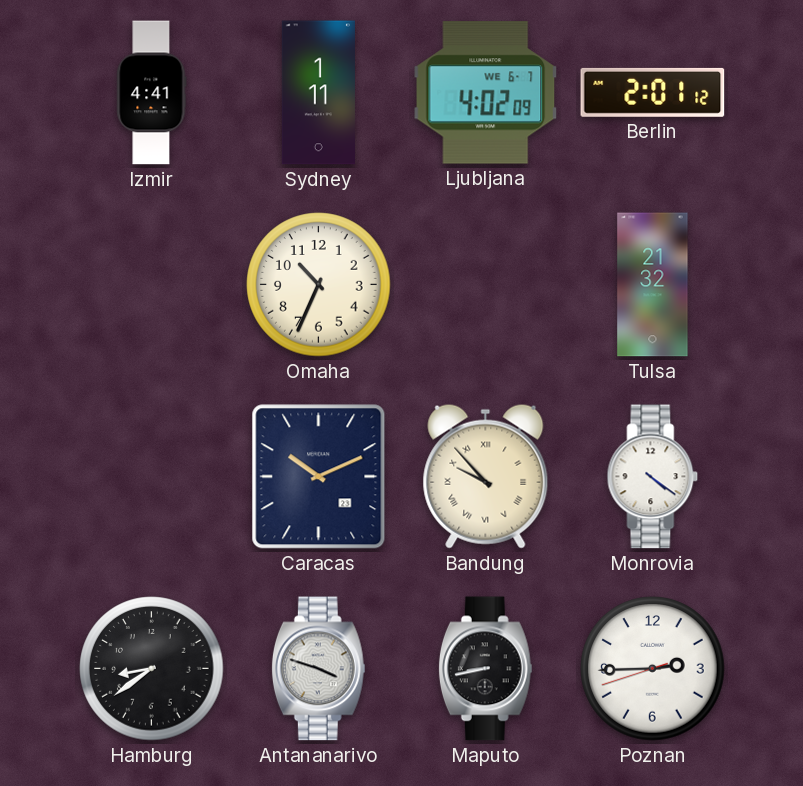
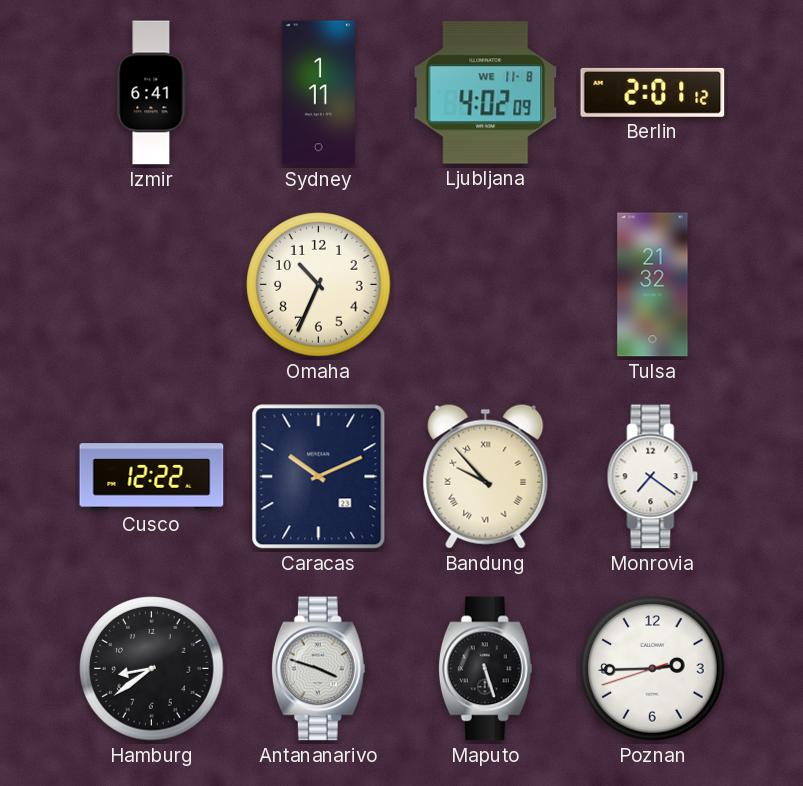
Izmir: 4:41 -> 6:41 (152, 93)
Ljubljana date: WE 6-7 -> WE 11-8 (486, 93)
Cusco: none -> 12:22 (152, 477)
Monrovia: 4:21 -> 7:21 (653, 477)
Maputo: 8:43 -> 5:27 (485, 669)
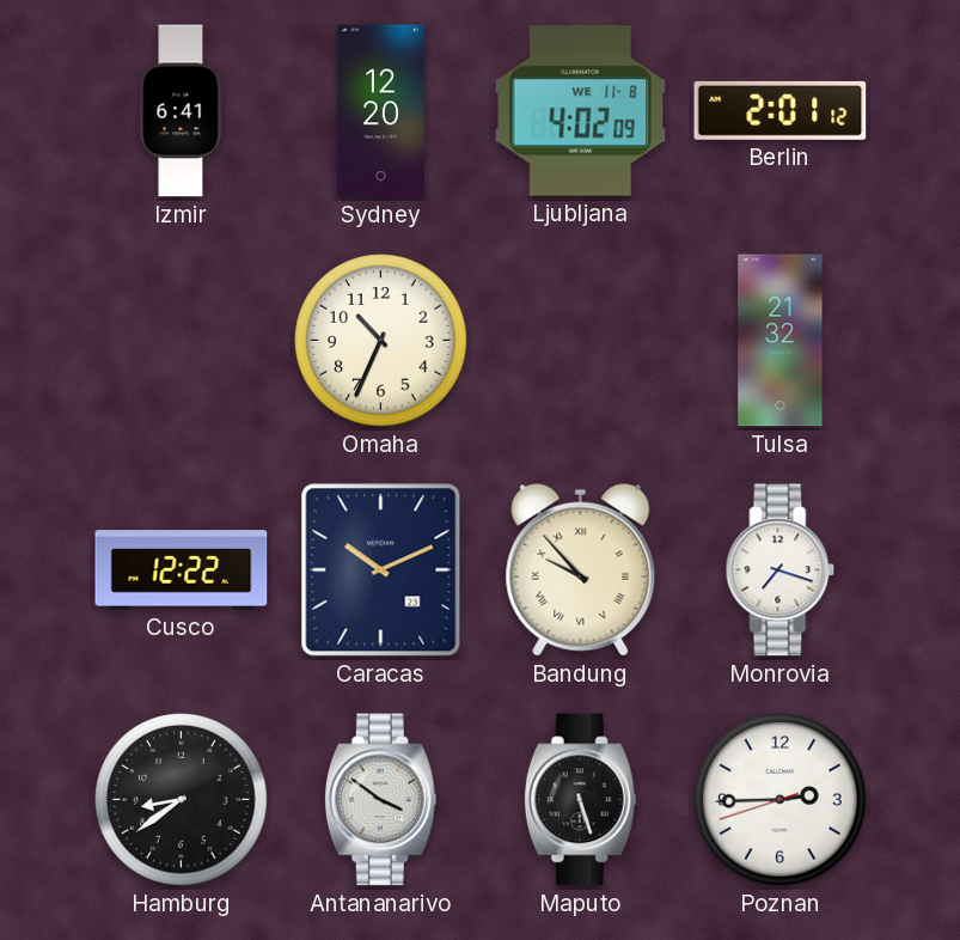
Sydney: 1:11 -> 12:20 (380, 111)
Monrovia: 7:21 -> 7:18 (781, 570)
Antananarivo: 3:48 -> 3:51 (380, 800)
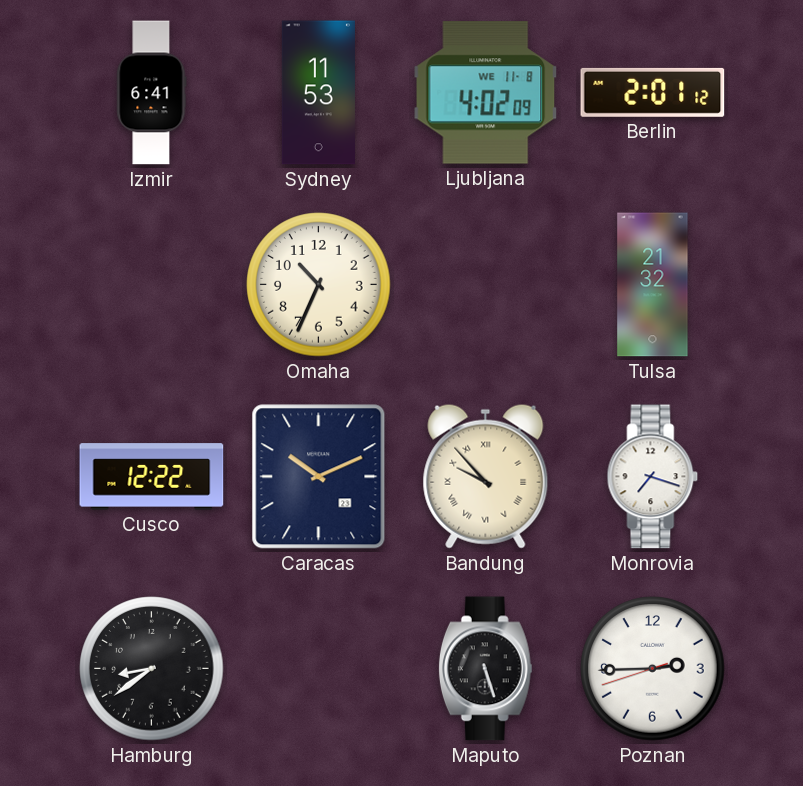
Sydney: 12:20 -> 11:53 (318, 93)
Antananarivo: 3:51 -> none (380, 800)
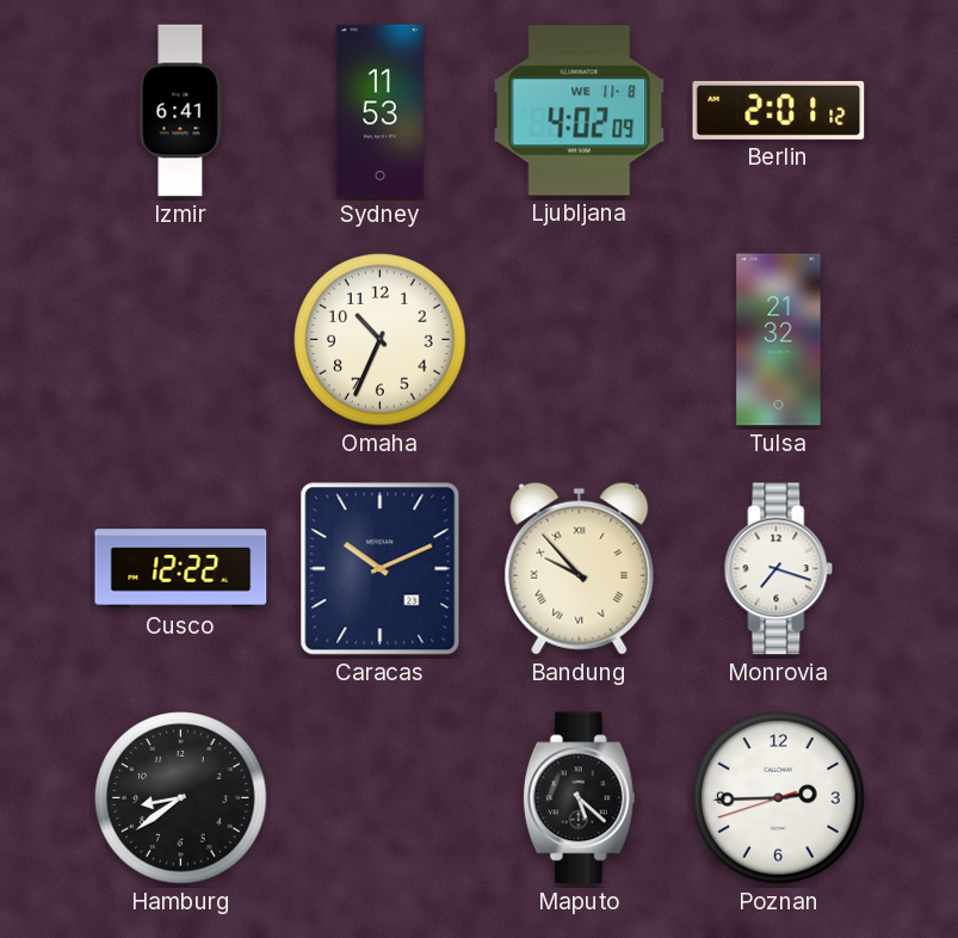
Maputo: 5:27 -> 5:22 (579, 798)
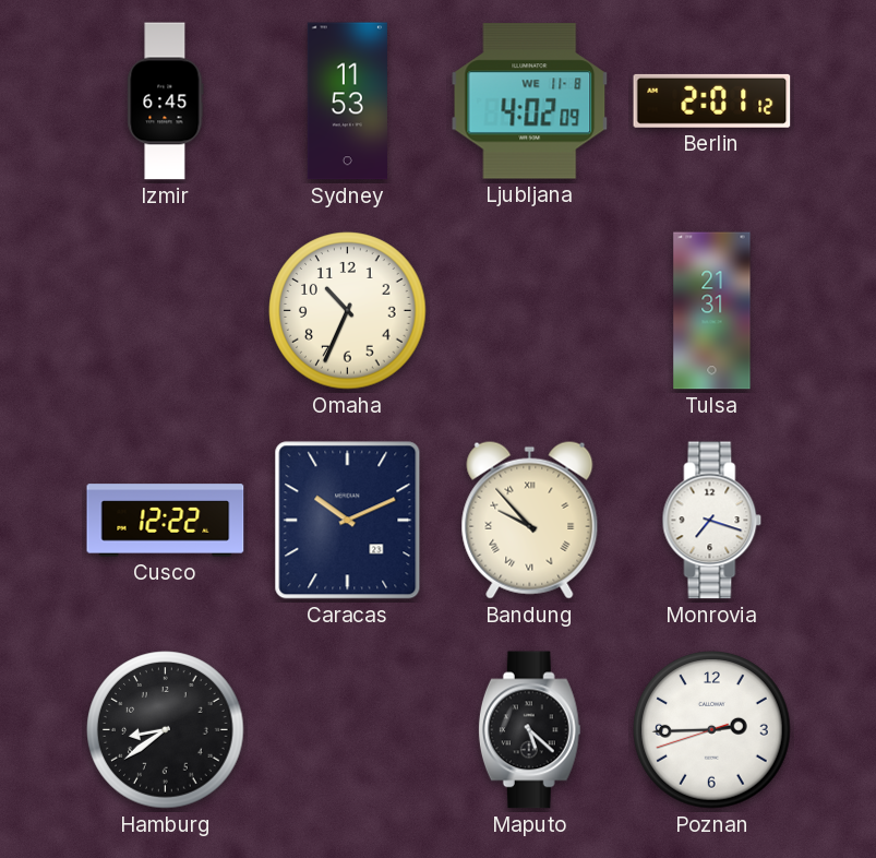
Izmir: 6:41 -> 6:45 (166, 102)
Tulsa: 21:32 -> 21:31 (712, 311)
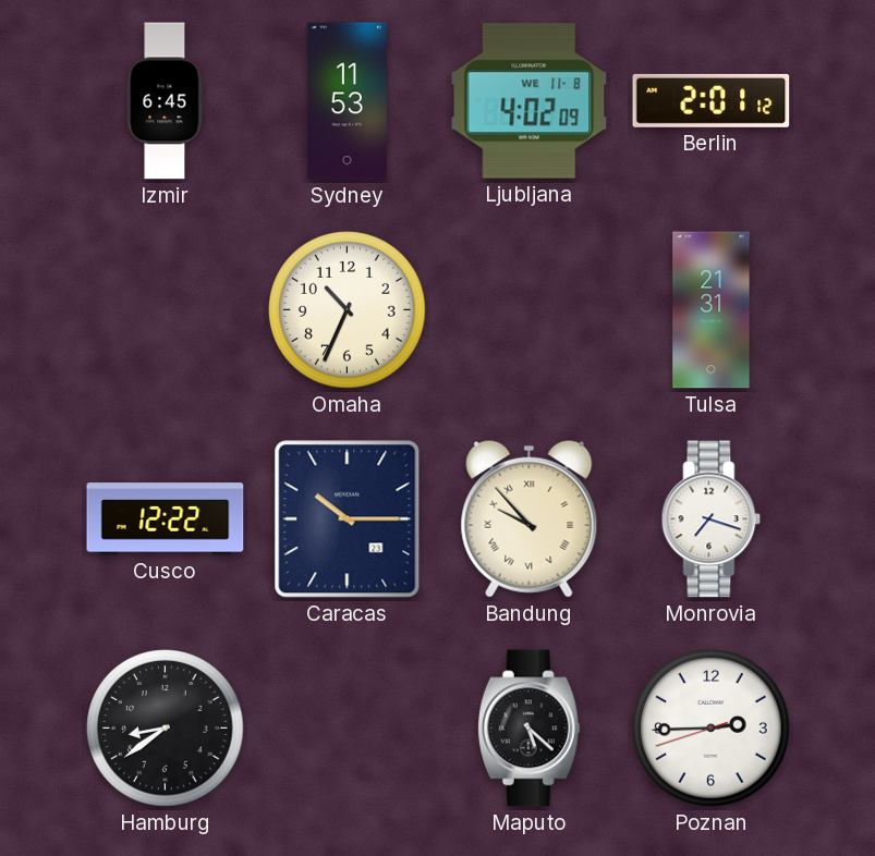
Caracas: 10:11 -> 10:15 (348, 519)
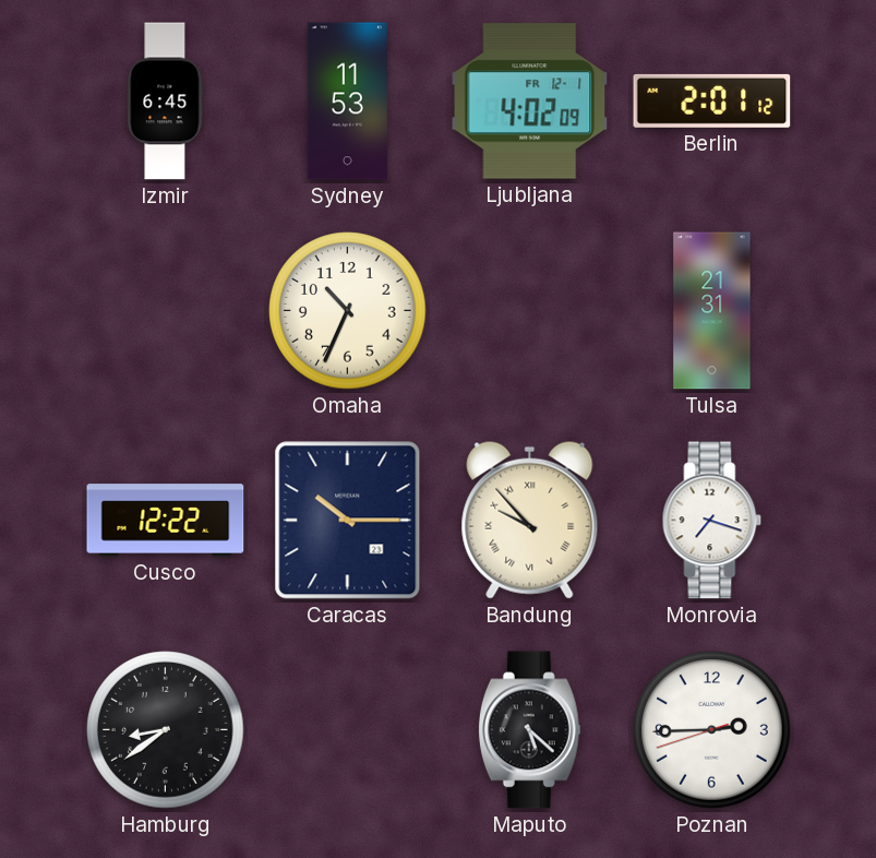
Ljubljana date: WE 11-8 -> FR 12-1 (530, 102)
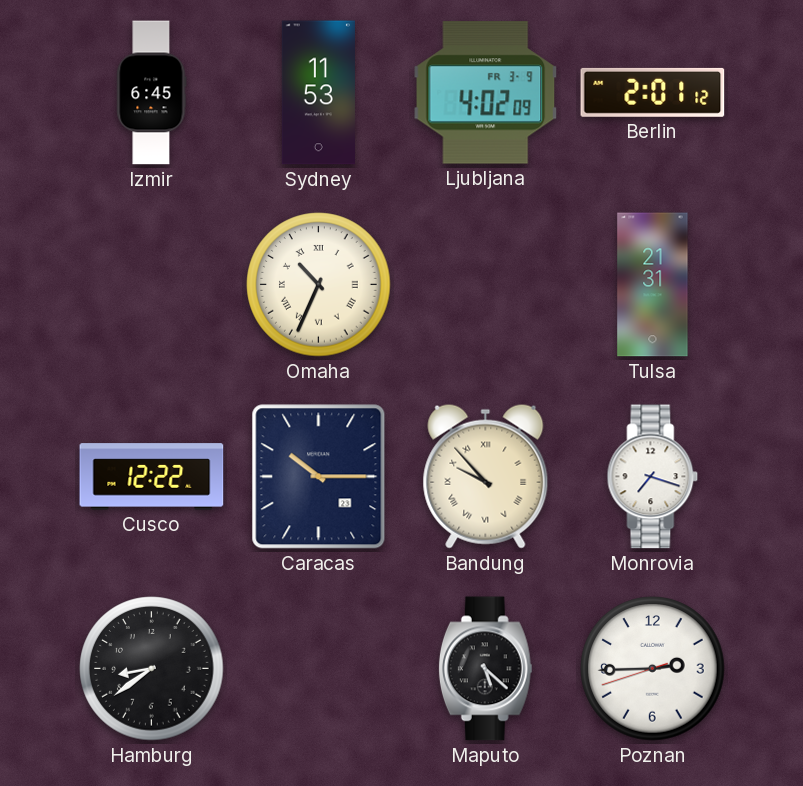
Ljubljana date: FR 12-1 -> FR 3-9 (486, 93)
Omaha numerals: Arabic -> Roman (319, 285)
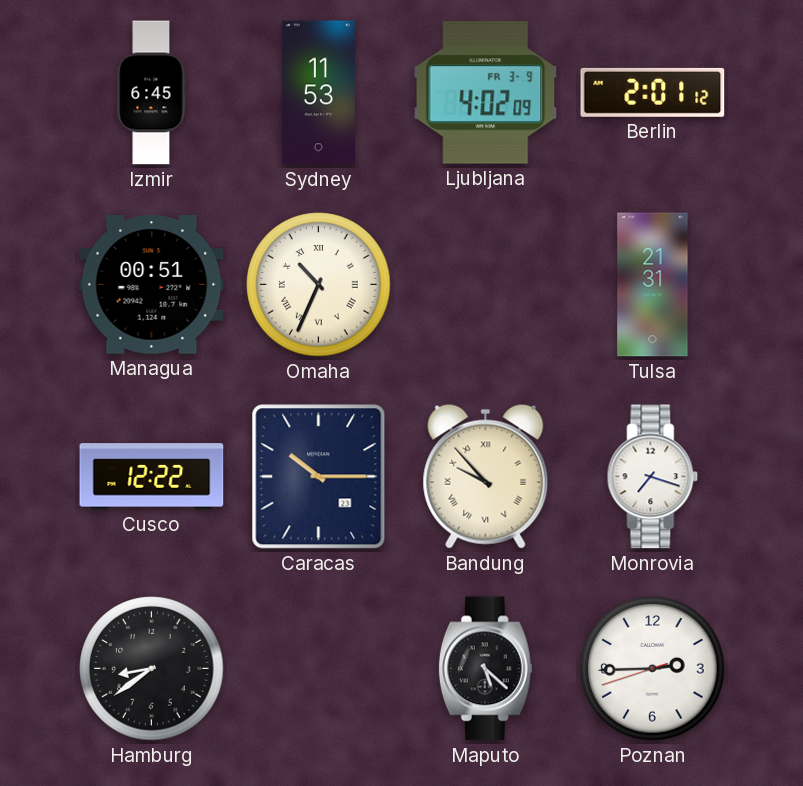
Managua: none -> 00:51 (152, 285)
